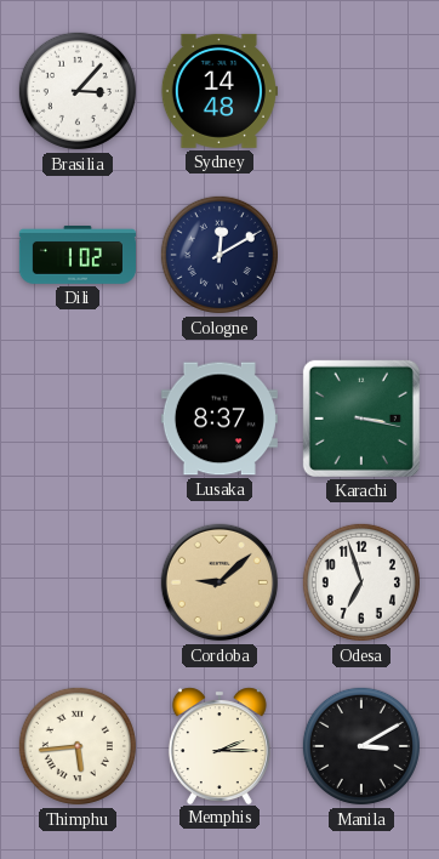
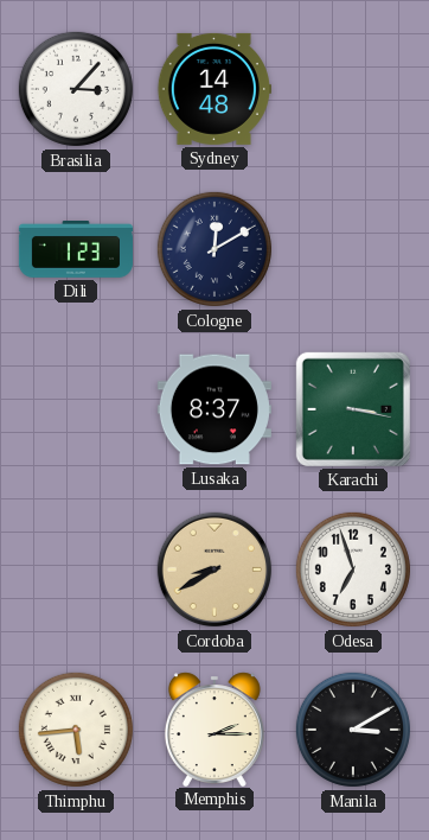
Dili: 1:02 -> 1:23 (75, 250)
Cordoba: 9:08 -> 8:40 (214, 569)
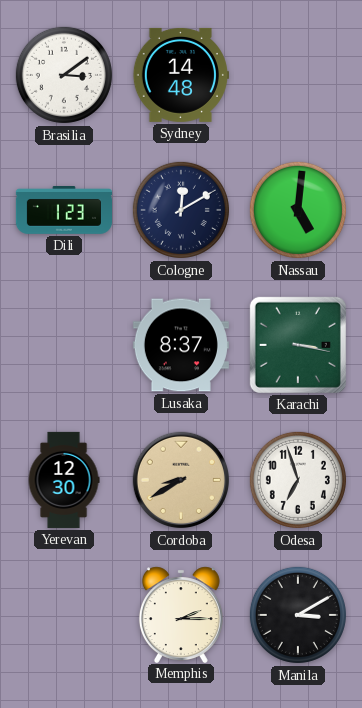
Brasilia: 3:07 -> 3:09 (64, 75)
Nassau: none -> 5:01 (298, 210)
Yerevan: none -> 12:30 (64, 480)
Thimphu: 5:44 -> none (76, 730)
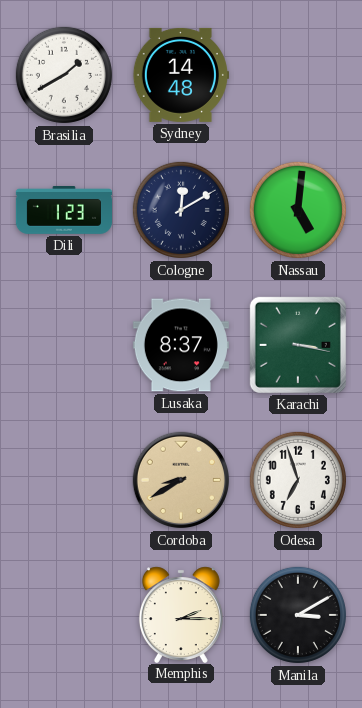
Brasilia: 3:09 -> 1:40 (64, 75)
Yerevan: 12:30 -> none (64, 480)
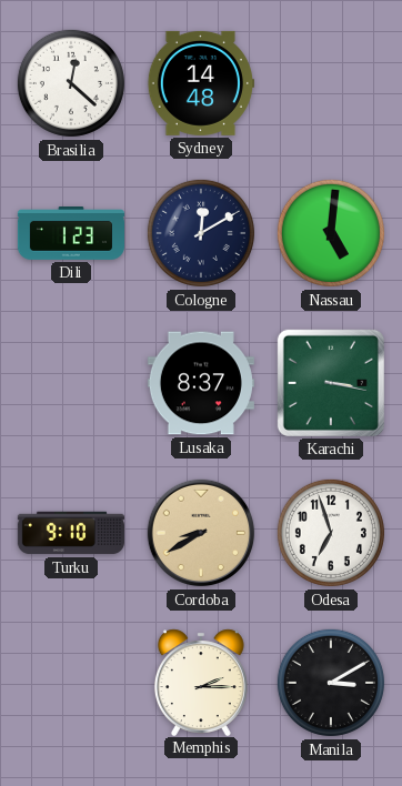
Brasilia: 1:40 -> 12:22 (71, 83)
Turku: none -> 9:10 (71, 533)
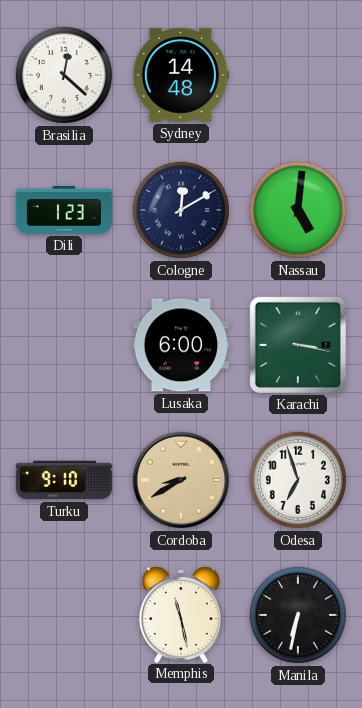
Lusaka: 8:37 -> 6:00 (181, 345)
Memphis: 2:15 -> 11:28 (181, 614)
Manila: 3:10 -> 6:32 (298, 615)
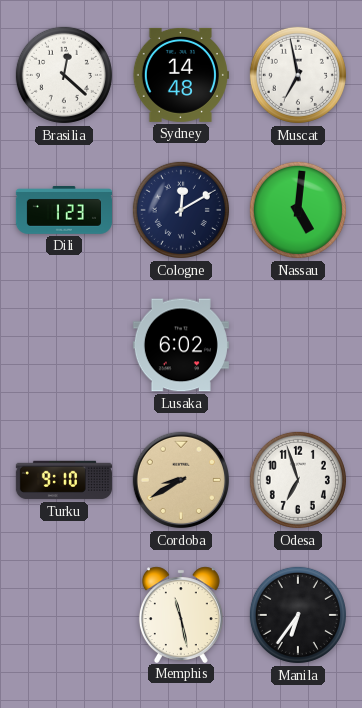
Muscat: none -> 6:58 (298, 75)
Lusaka: 6:00 -> 6:02 (181, 345)
Karachi: 3:17 -> none (298, 345)
Manila: 6:32 -> 6:36 (298, 615)
